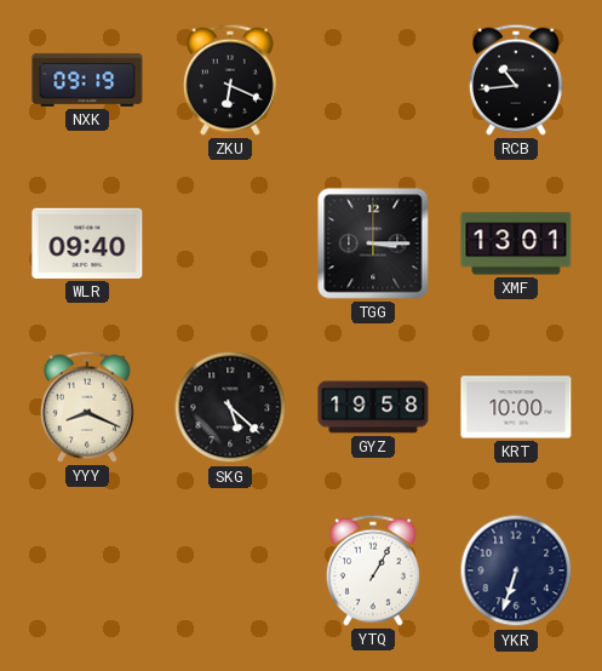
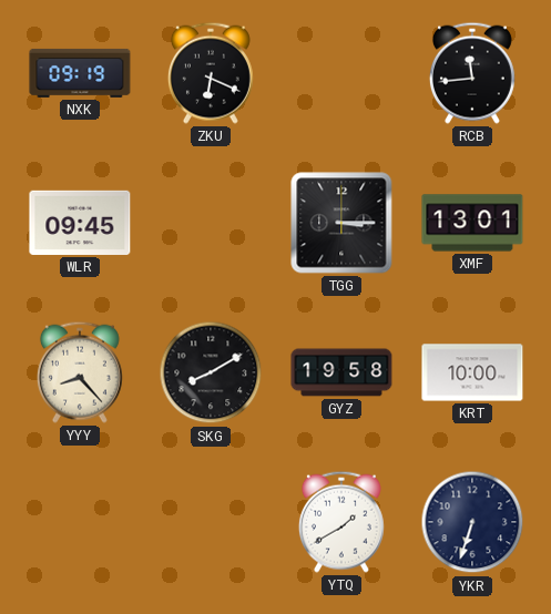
RCB: 10:44 -> 11:44 (472, 73)
WLR: 09:40 -> 09:45 (80, 223)
YYY: 8:19 -> 8:23 (80, 372)
SKG: 5:22 -> 8:10 (211, 372)
YTQ: 1:05 -> 1:40 (341, 522)
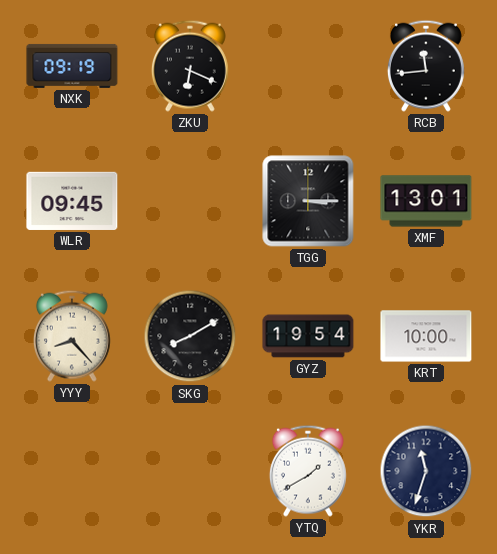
GYZ: 19:58 -> 19:54 (308, 336)
YKR: 6:33 -> 11:33 (426, 471)
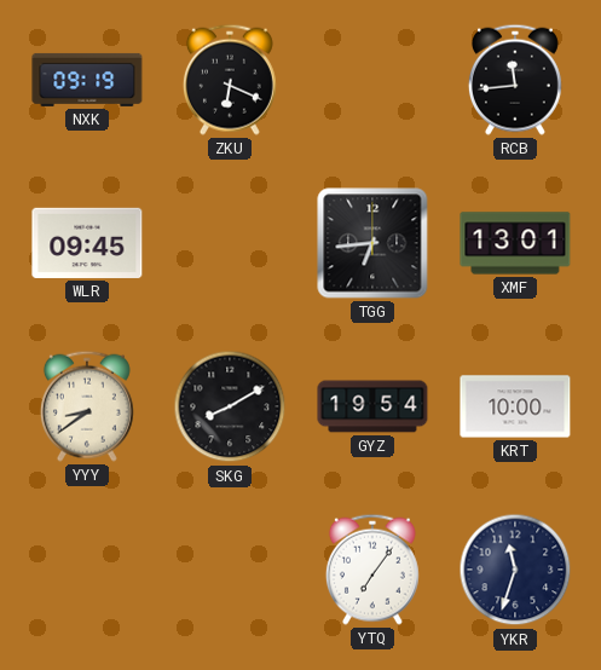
TGG: 3:15 -> 6:44 (372, 243)
YYY: 8:23 -> 8:39 (87, 406)
YTQ: 1:40 -> 7:06 (372, 570)
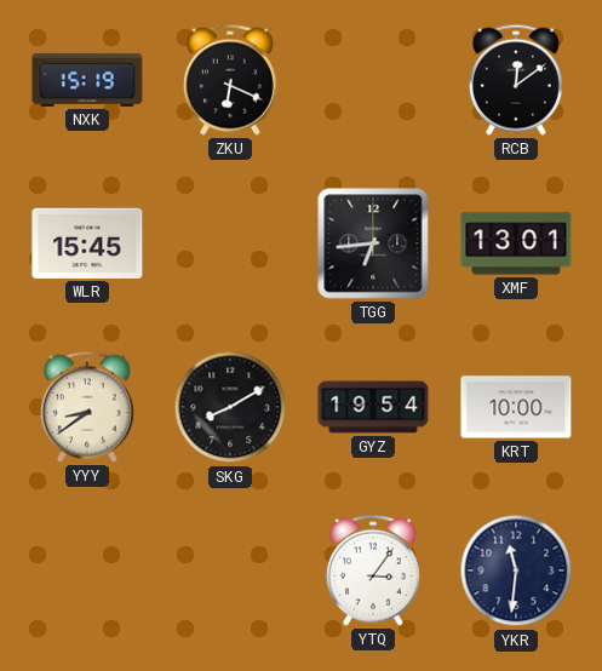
NXK: 09:19 -> 15:19 (87, 80)
RCB: 11:44 -> 12:09 (516, 80)
WLR: 09:45 -> 15:45 (87, 243)
YTQ: 7:06 -> 3:06 (373, 570)
YKR: 11:33 -> 11:31 (516, 570)
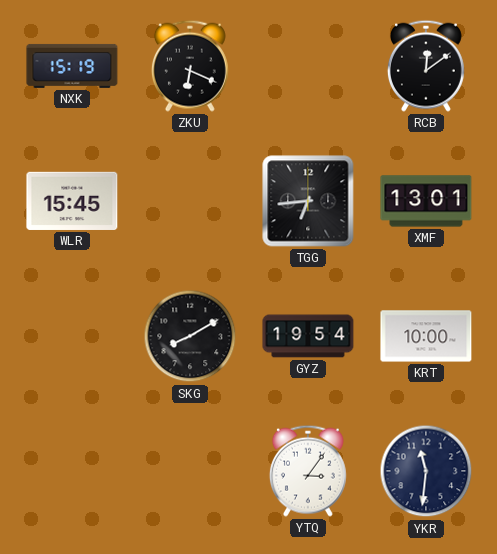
YYY: 8:39 -> none (87, 407)
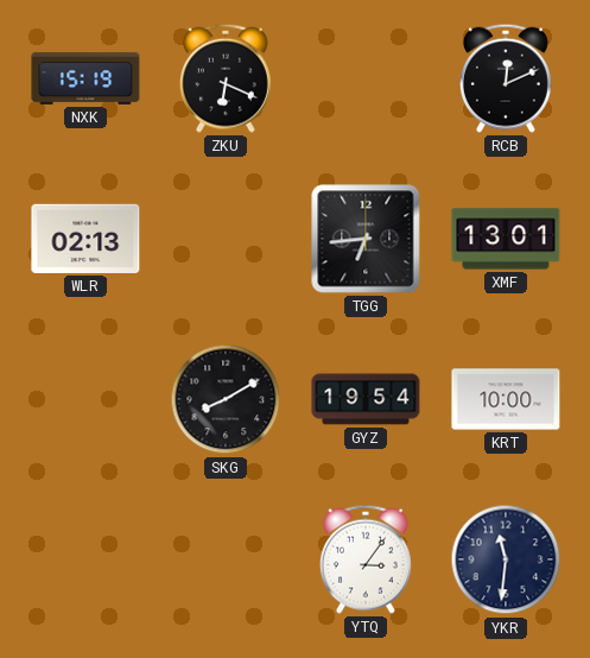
RCB: 12:09 -> 12:11 (506, 78)
WLR: 15:45 -> 02:13 (85, 239)
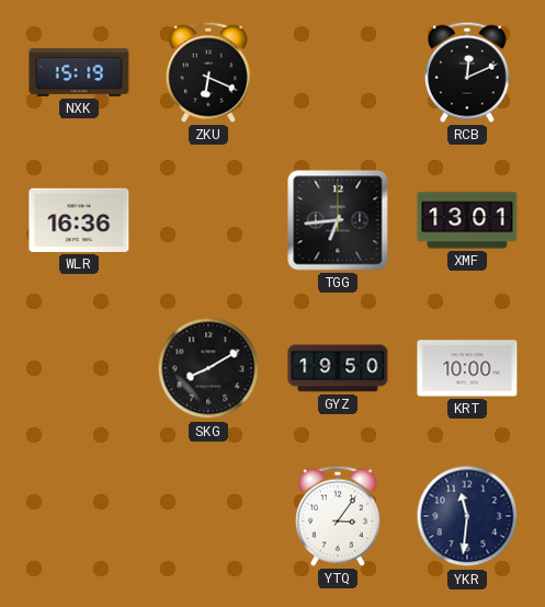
WLR: 02:13 -> 16:36 (79, 220)
GYZ: 19:54 -> 19:50 (338, 368)
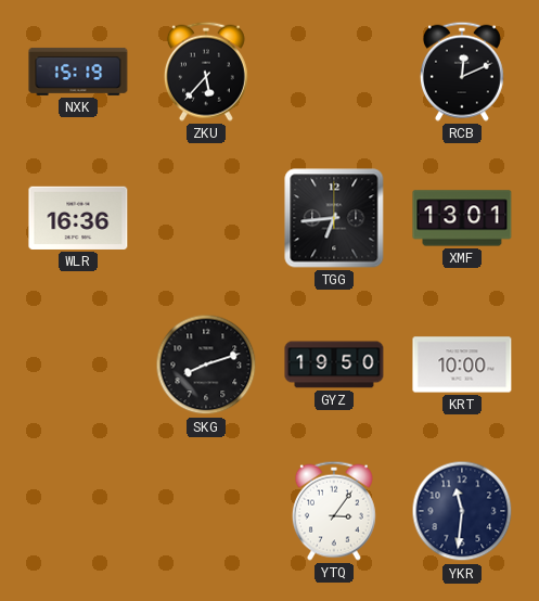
ZKU: 6:19 -> 5:37 (206, 72)
SKG: 8:10 -> 8:12 (206, 365)
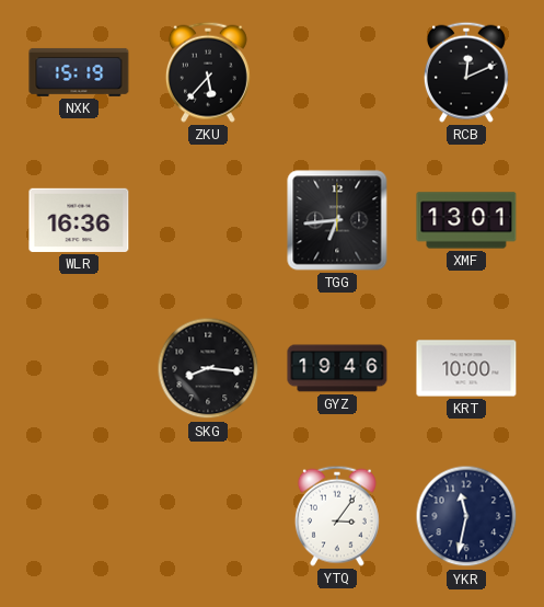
SKG: 8:12 -> 8:16 (208, 368)
GYZ: 19:50 -> 19:46 (337, 368)
YKR: 11:31 -> 11:32 (466, 516)
